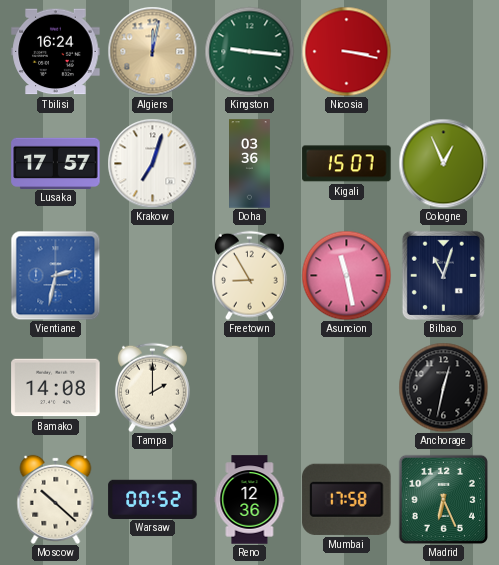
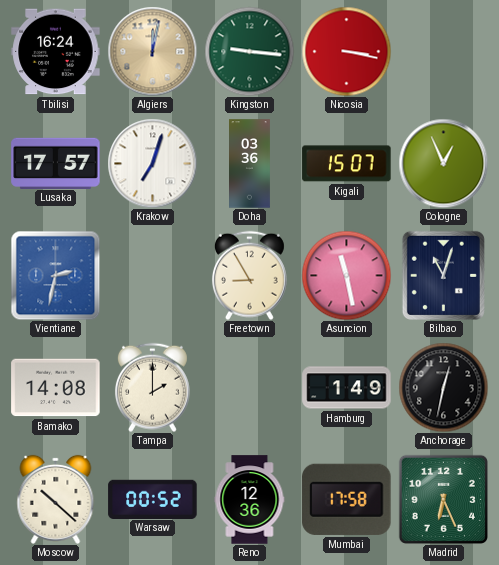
Hamburg: none -> 1:49 (347, 388)
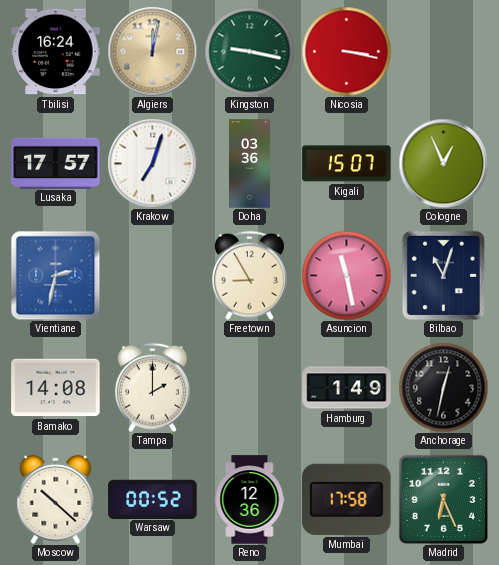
Kingston: 9:16 -> 9:17 (249, 51)
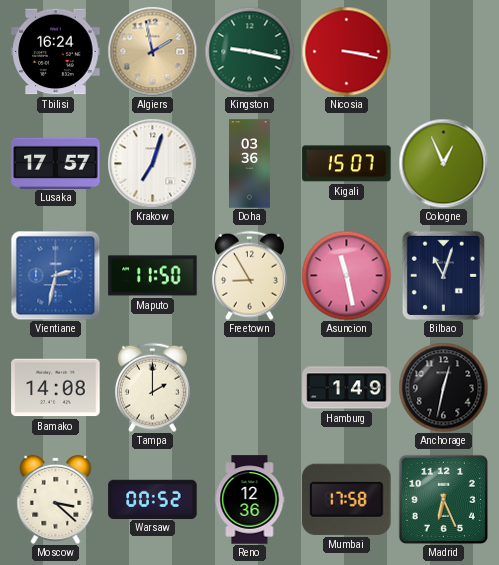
Algiers: 12:02 -> 1:58 (152, 51)
Maputo: none -> 11:50 (153, 276)
Moscow: 10:22 -> 3:22 (56, 499)
